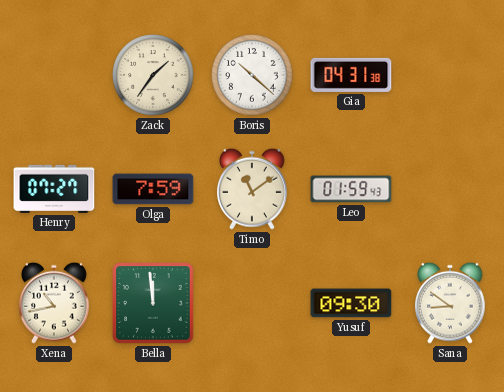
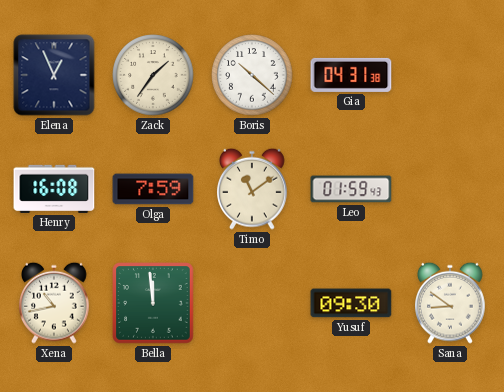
Elena: none -> 12:56 (54, 75)
Henry: 07:27 -> 16:08 (54, 189)
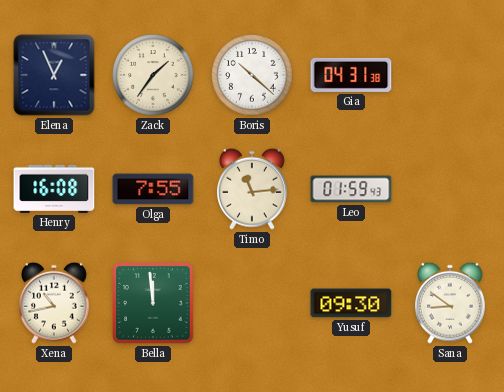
Olga: 7:59 -> 7:55 (153, 189)
Timo: 11:09 -> 11:14 (253, 189)
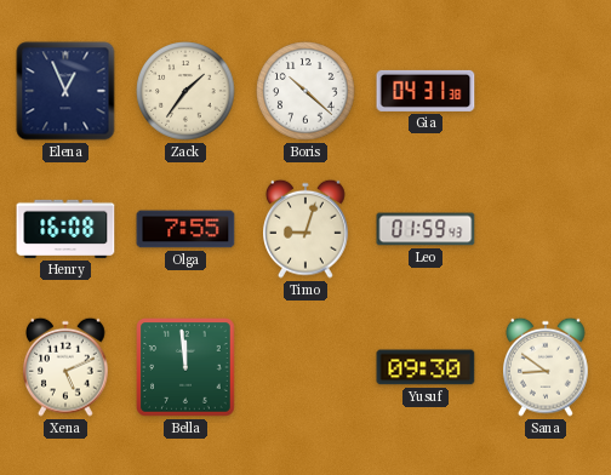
Timo: 11:14 -> 9:03 (307, 229)
Xena: 10:43 -> 5:11 (67, 367)
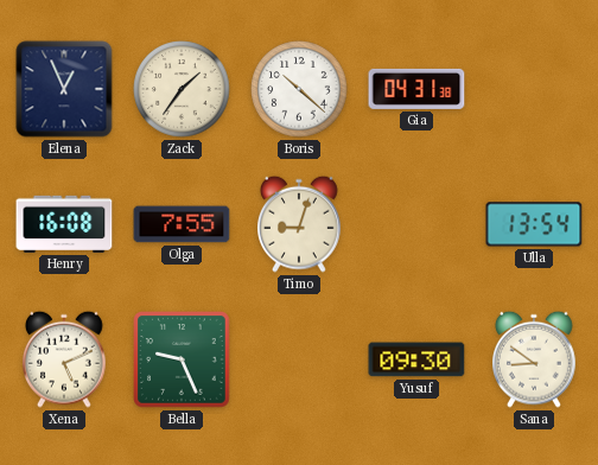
Leo: 01:59 -> none (426, 229)
Ulla: none -> 13:54 (534, 224)
Bella: 11:59 -> 9:26 (182, 359)
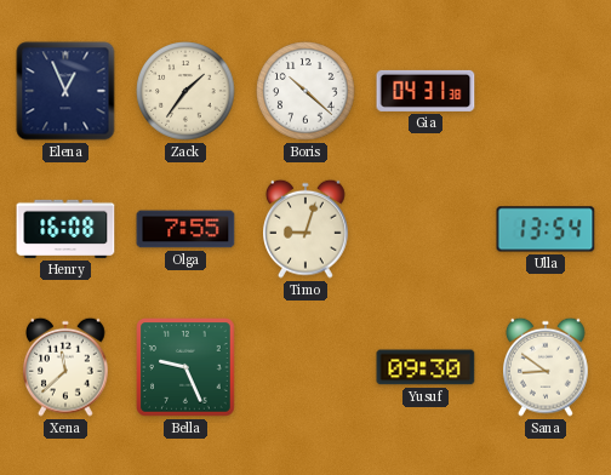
Xena: 5:11 -> 11:38 (67, 367)
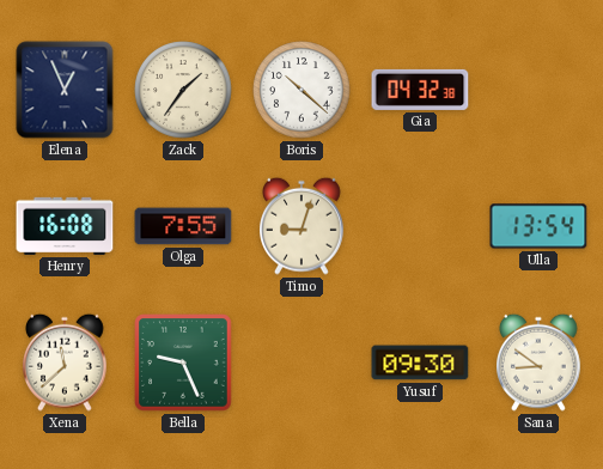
Gia: 04:31 -> 04:32 (420, 90)
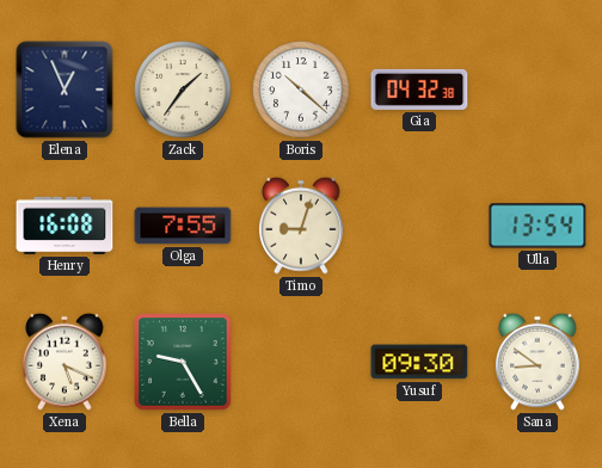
Xena: 11:38 -> 5:19 (66, 362)
Bella: 9:26 -> 9:25 (183, 362)
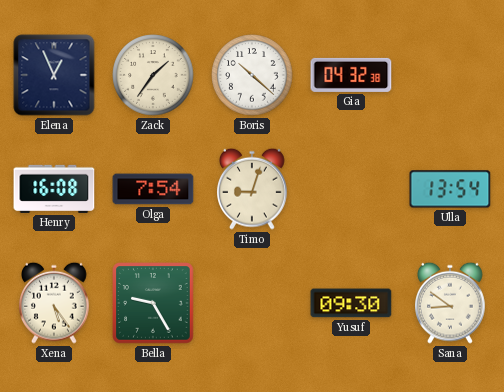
Olga: 7:55 -> 7:54 (153, 189)
Xena: 5:19 -> 5:24 (55, 303)
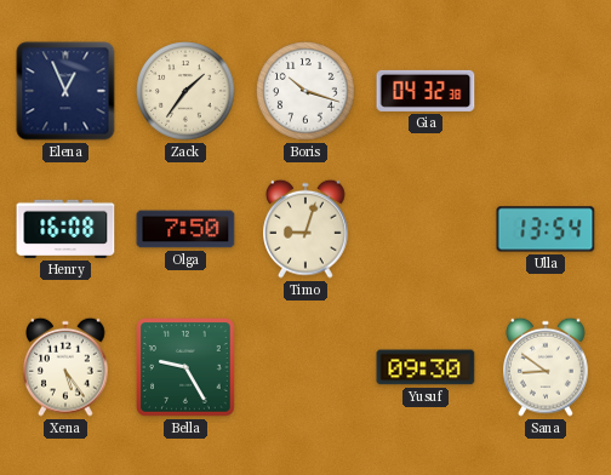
Boris: 10:22 -> 10:18 (305, 91)
Olga: 7:54 -> 7:50 (185, 229)
